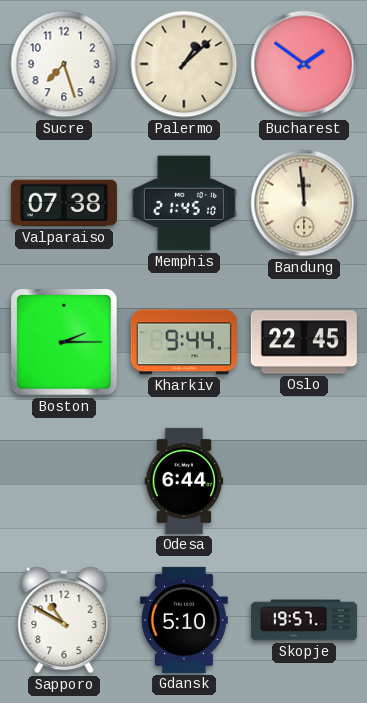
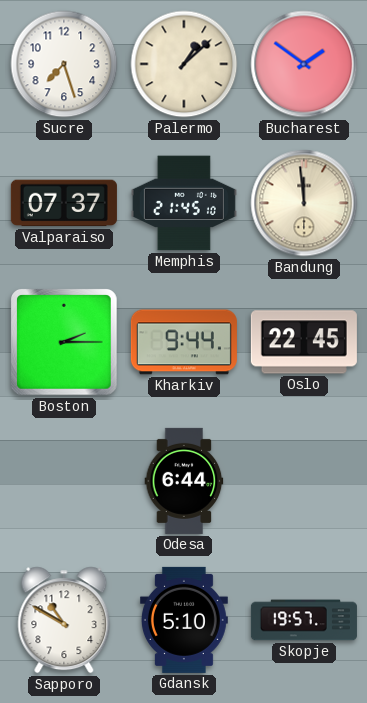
Valparaiso: 07:38 -> 07:37 (64, 203)
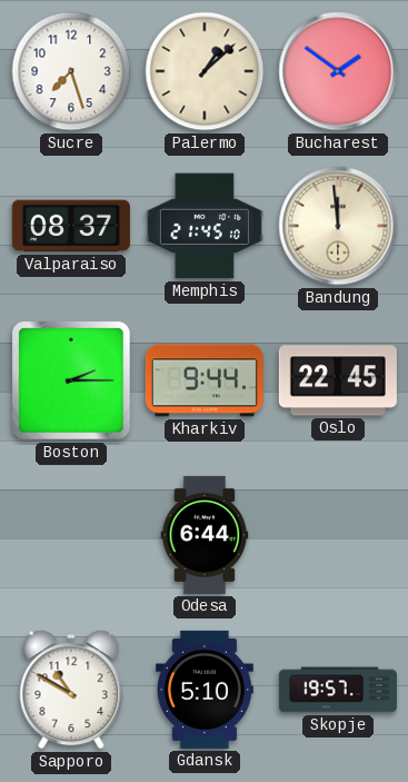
Valparaiso: 07:37 -> 08:37 (71, 226)
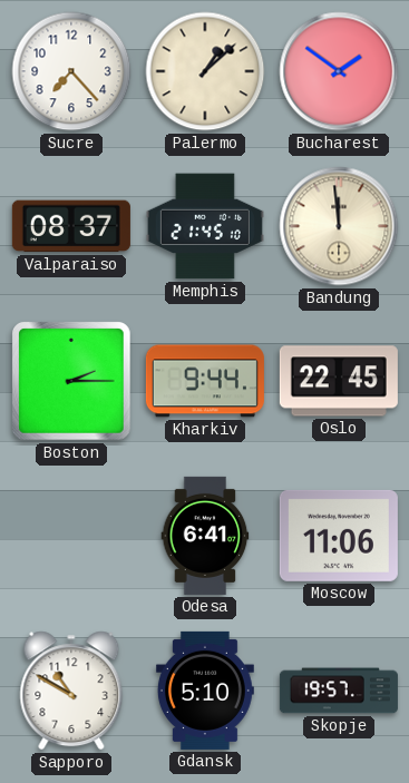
Sucre: 7:27 -> 7:23 (71, 71)
Odesa: 6:44 -> 6:41 (205, 536)
Moscow: none -> 11:06 (339, 536)
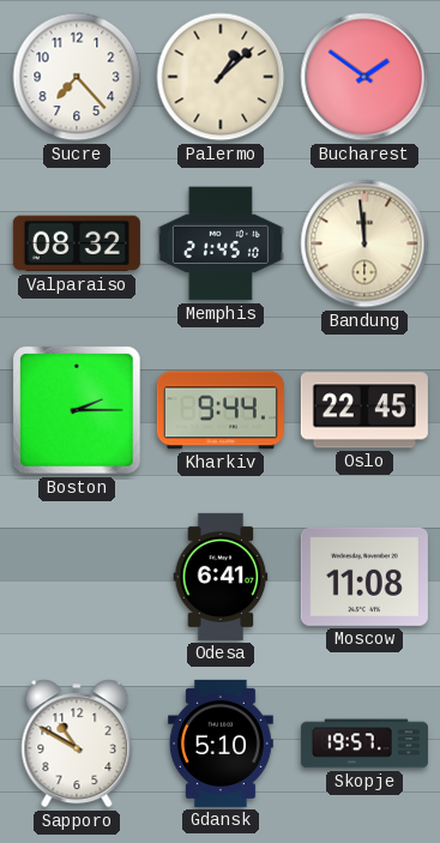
Valparaiso: 08:37 -> 08:32 (77, 243)
Moscow: 11:06 -> 11:08 (364, 577)
